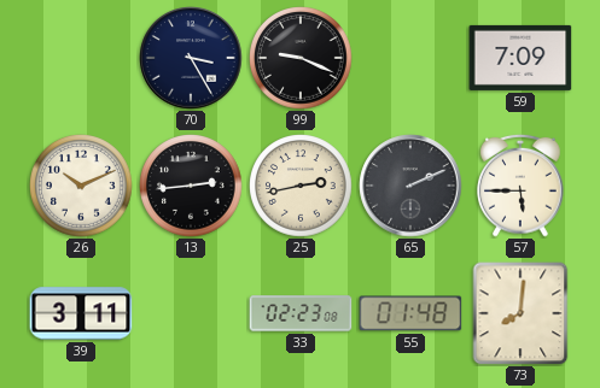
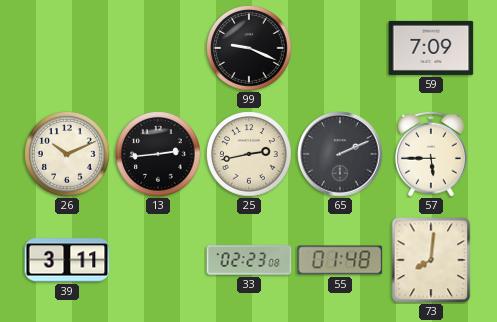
70: 3:25 -> none (191, 58)
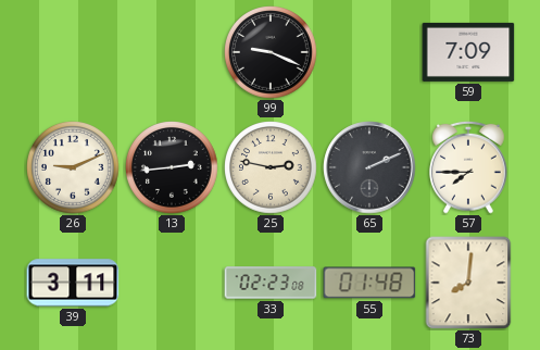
26: 10:11 -> 9:11 (73, 167)
25: 2:43 -> 2:47 (271, 167)
57: 5:45 -> 7:45 (468, 167)
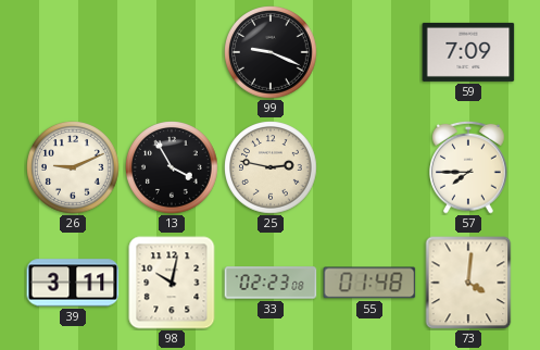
13: 2:44 -> 3:55 (172, 167)
65: 2:11 -> none (369, 167)
98: none -> 10:02 (172, 283)
73: 8:01 -> 4:01 (468, 283)
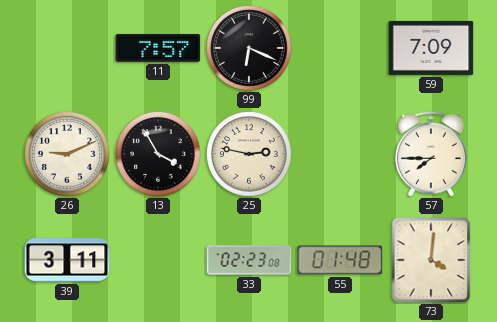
11: none -> 7:57 (158, 48)
99: 9:19 -> 6:19 (249, 48)
98: 10:02 -> none (172, 283)
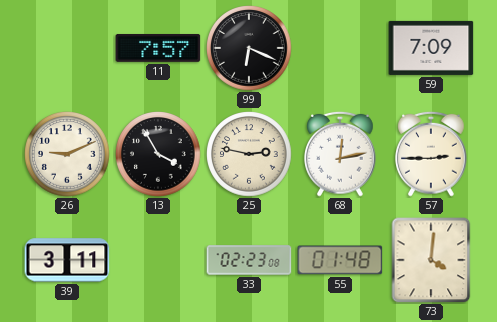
68: none -> 12:13 (340, 154)
57: 7:45 -> 2:45 (431, 154)
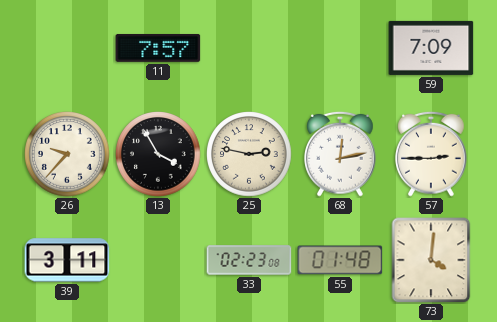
99: 6:19 -> none (249, 48)
26: 9:11 -> 9:37 (67, 154)
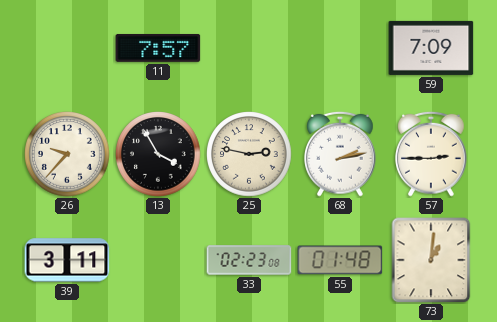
68: 12:13 -> 2:13 (340, 154)
73: 4:01 -> 1:01 (431, 260)
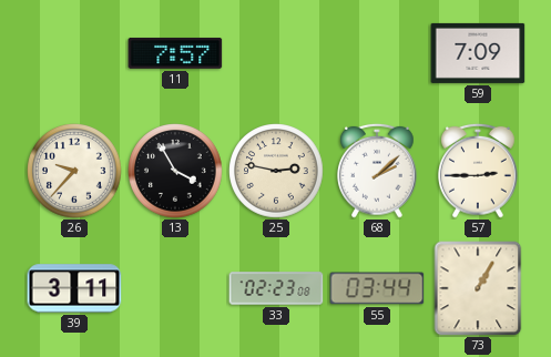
68: 2:13 -> 2:08 (377, 171)
55: 01:48 -> 03:44 (377, 288)
73: 1:01 -> 1:05 (478, 288)
